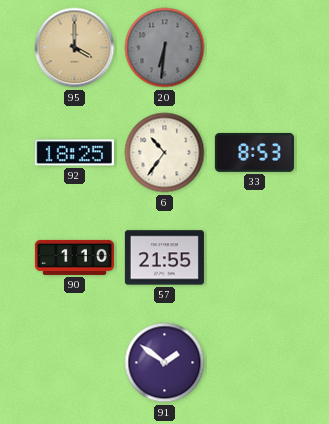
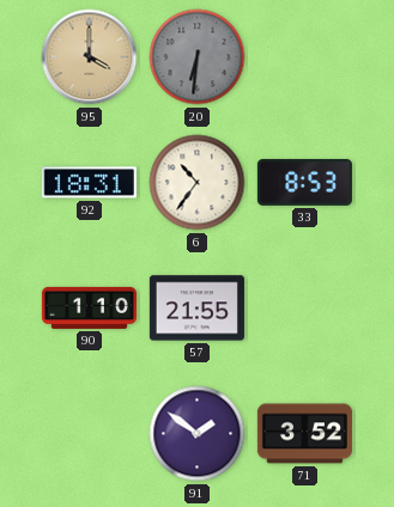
92: 18:25 -> 18:31 (89, 183)
71: none -> 3:52 (304, 434)
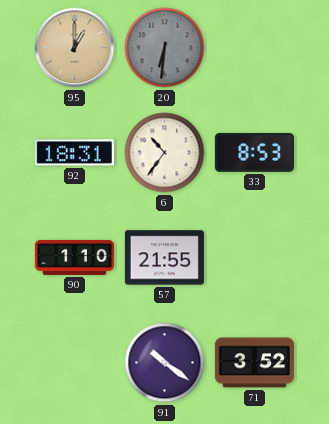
95: 4:00 -> 1:00 (75, 48)
91: 1:51 -> 10:21 (165, 363)
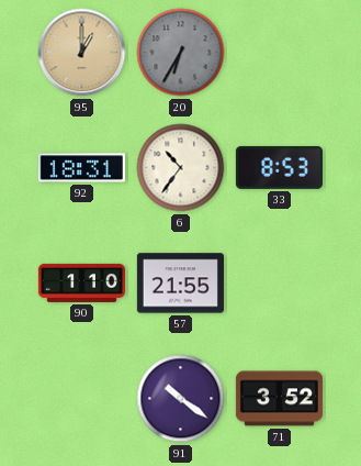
20: 6:31 -> 6:35 (181, 53)
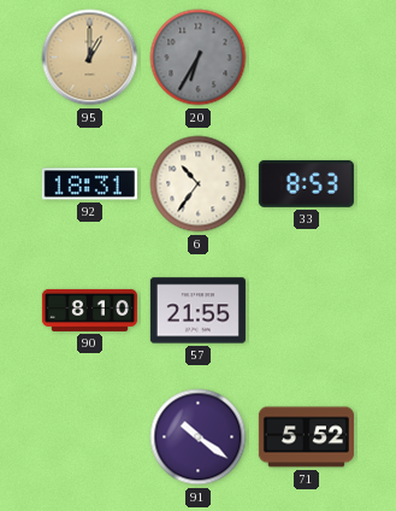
90: 1:10 -> 8:10 (89, 310)
71: 3:52 -> 5:52 (306, 437)
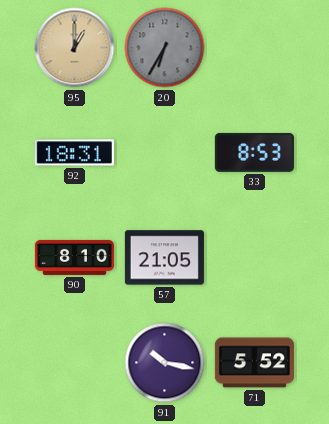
6: 10:36 -> none (199, 184)
57: 21:55 -> 21:05 (164, 258)
91: 10:21 -> 10:17 (165, 363)
